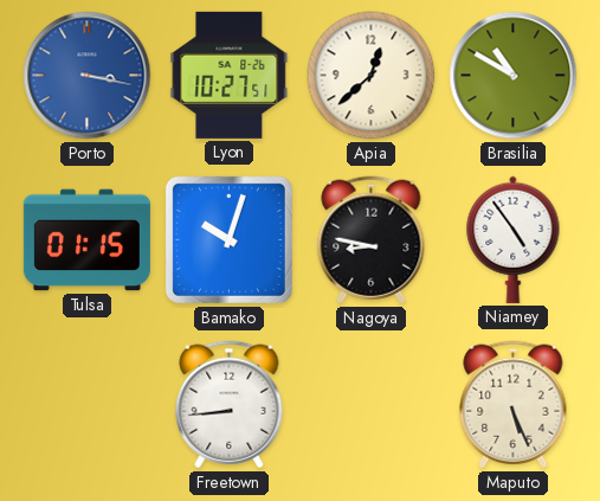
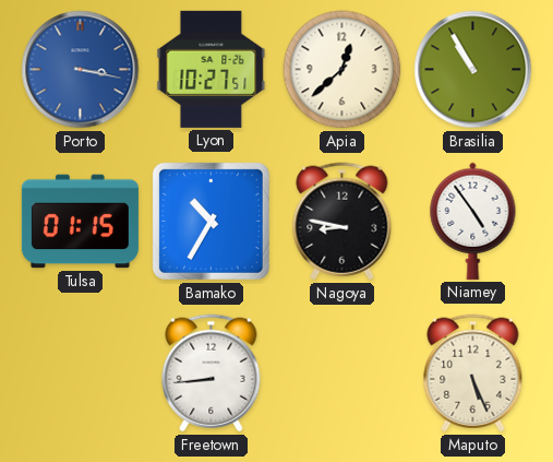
Brasilia: 10:50 -> 10:55 (473, 70)
Bamako: 10:03 -> 10:35 (211, 221)
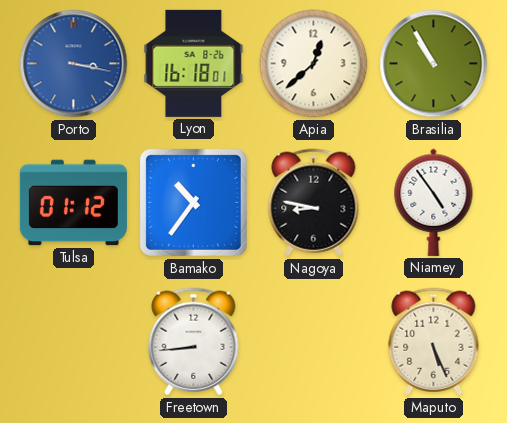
Lyon: 10:27 -> 16:18 (194, 63)
Tulsa: 01:15 -> 01:12 (73, 203)
Bamako: 10:35 -> 10:36 (193, 202)
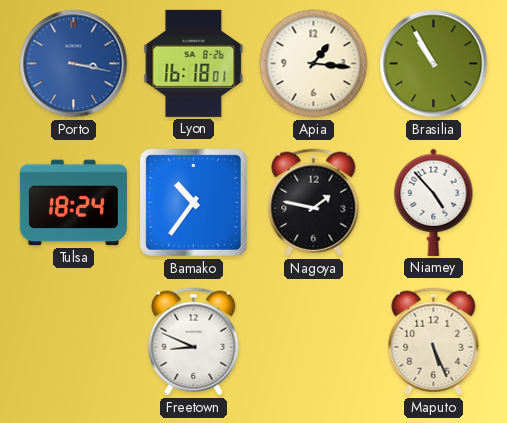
Apia: 12:38 -> 1:16 (314, 64)
Tulsa: 01:12 -> 18:24 (73, 203)
Nagoya: 8:47 -> 1:47 (314, 203)
Niamey: 4:54 -> 4:53 (434, 202)
Freetown: 8:44 -> 8:49 (194, 342)
